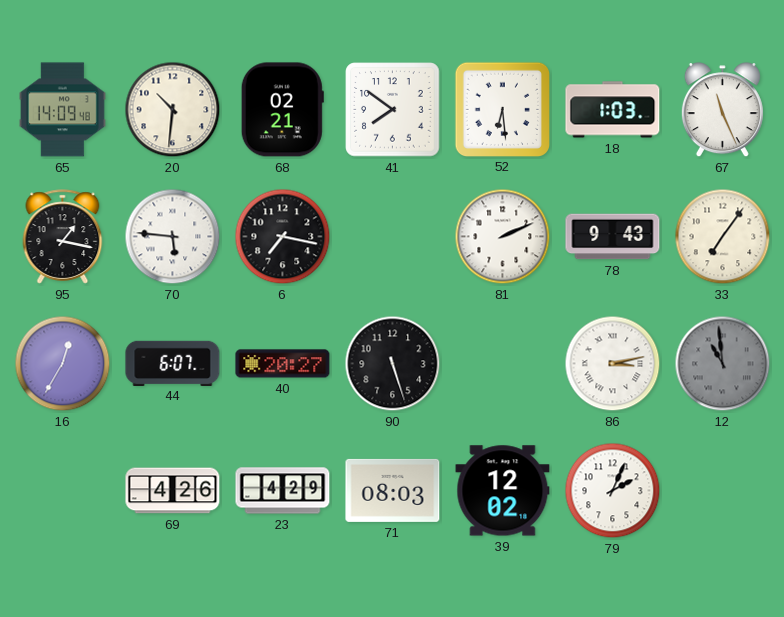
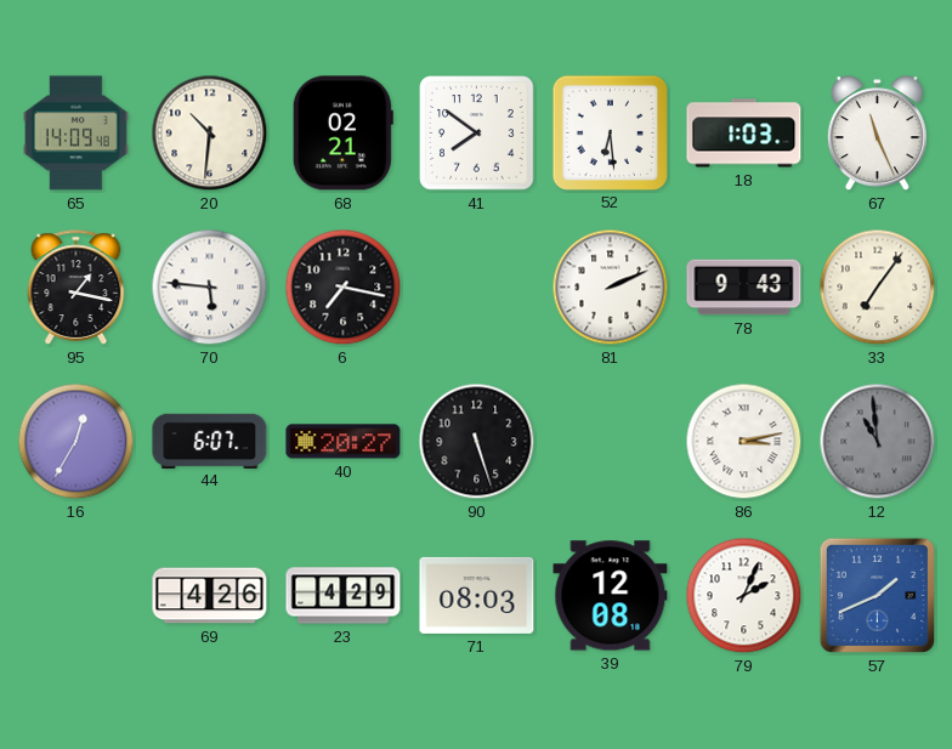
39: 12:02 -> 12:08 (611, 596)
57: none -> 1:41 (877, 595)
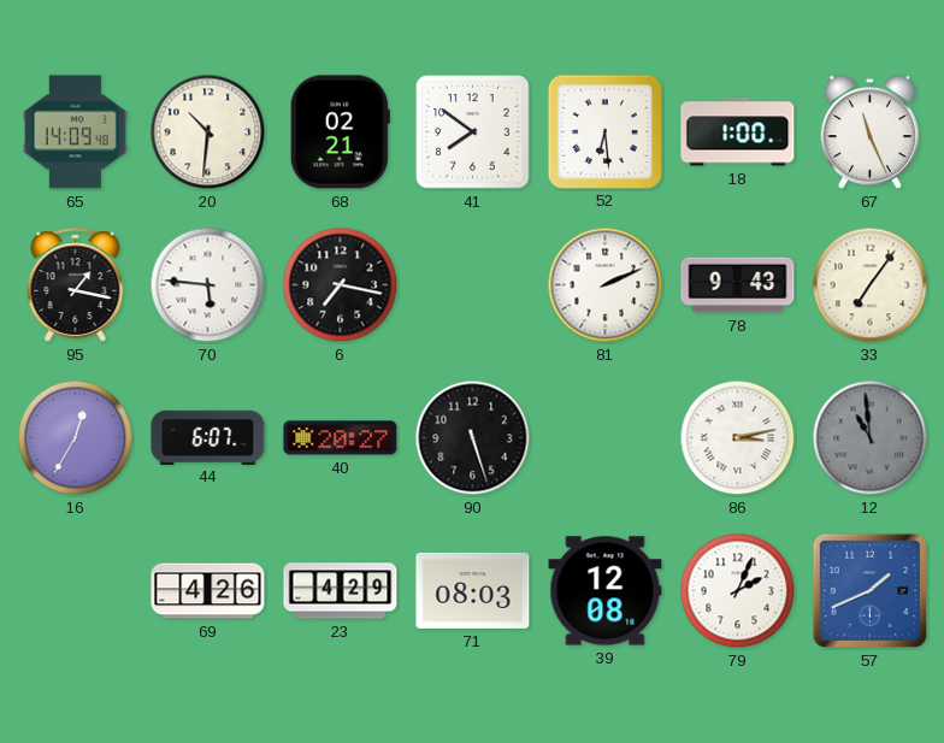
18: 1:03 -> 1:00 (738, 132)
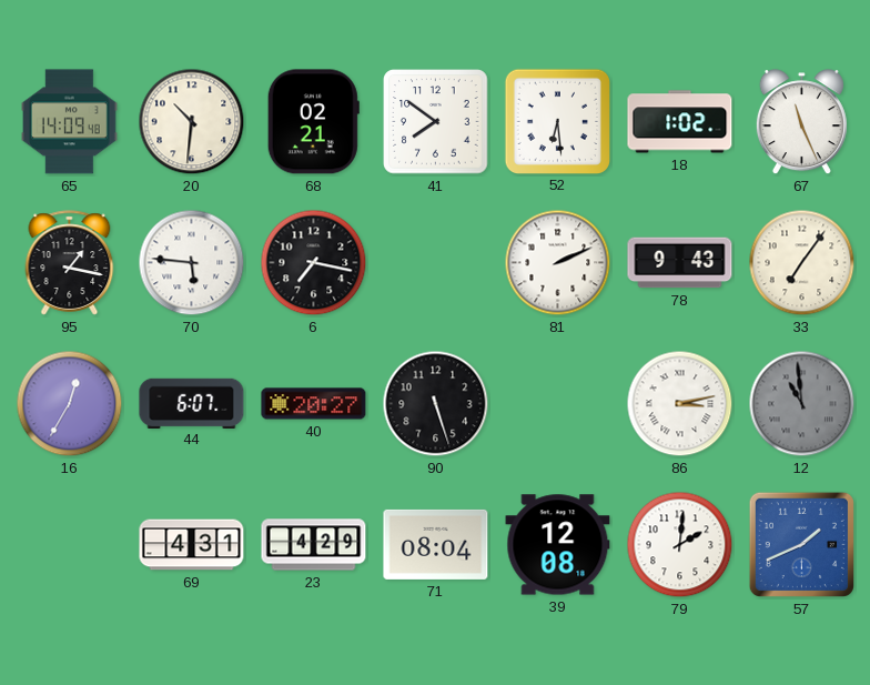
18: 1:00 -> 1:02 (680, 122)
69: 4:26 -> 4:31 (192, 545)
71: 08:03 -> 08:04 (436, 544)
79: 2:04 -> 2:01 (680, 545)
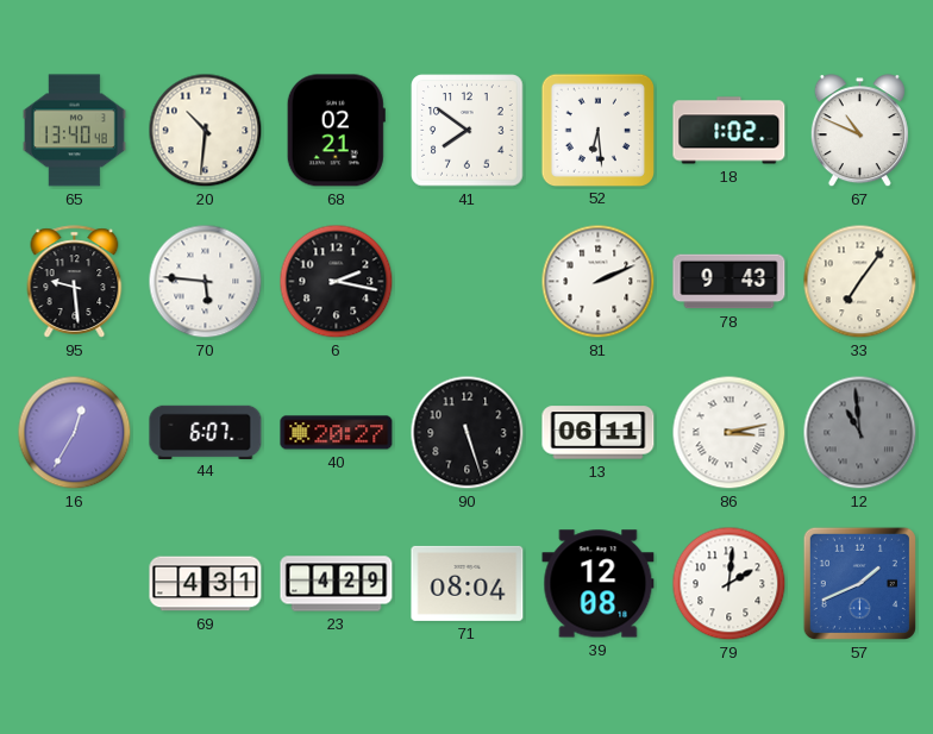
65: 14:09 -> 13:40 (75, 131)
67: 11:26 -> 10:49 (859, 131)
95: 1:17 -> 9:29 (75, 282)
6: 7:17 -> 2:17 (337, 282)
13: none -> 06:11 (599, 433)
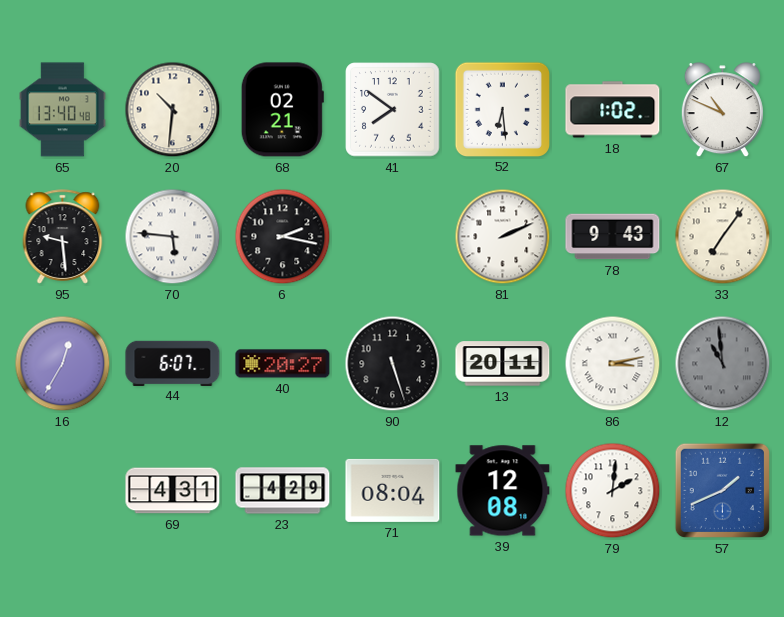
13: 06:11 -> 20:11 (503, 364)
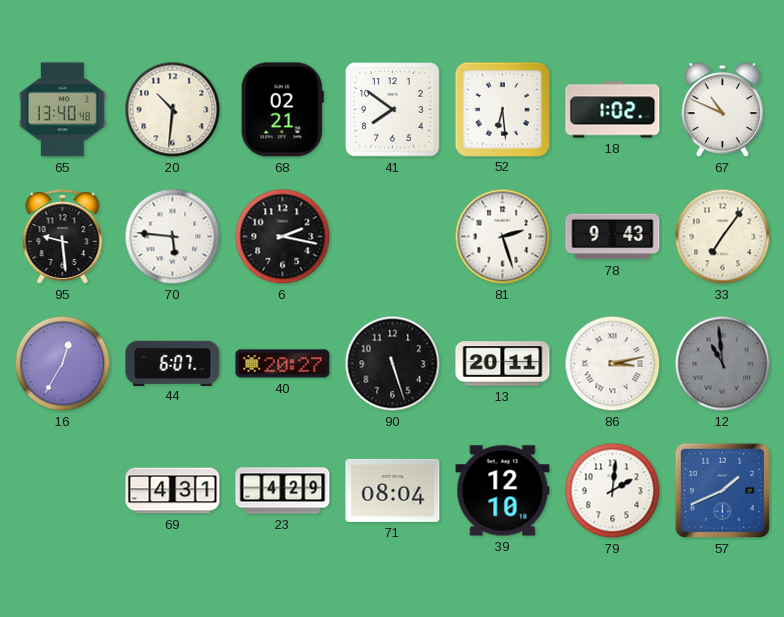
81: 2:11 -> 2:27 (503, 237)
39: 12:08 -> 12:10 (503, 491)
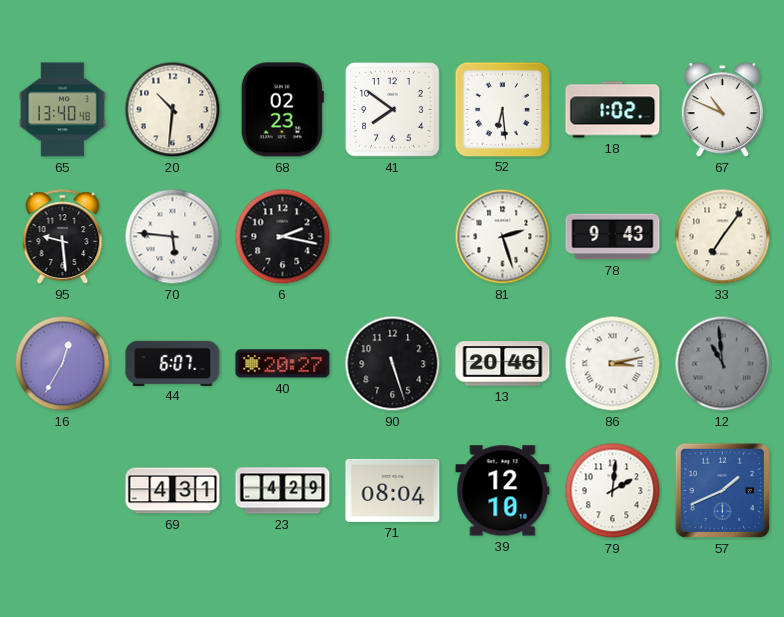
68: 02:21 -> 02:23 (282, 110)
13: 20:11 -> 20:46 (503, 364)
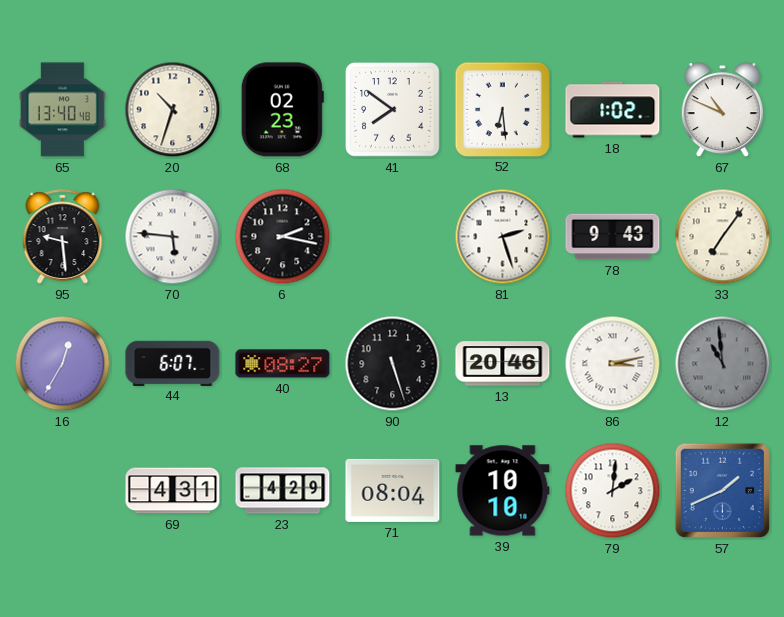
20: 10:31 -> 10:33 (173, 110)
40: 20:27 -> 08:27 (283, 364)
39: 12:10 -> 10:10 (503, 491)
